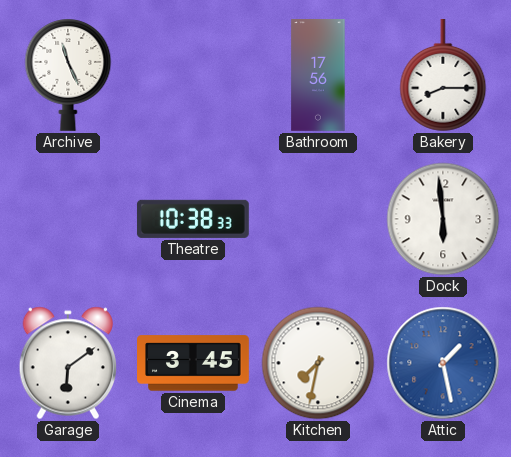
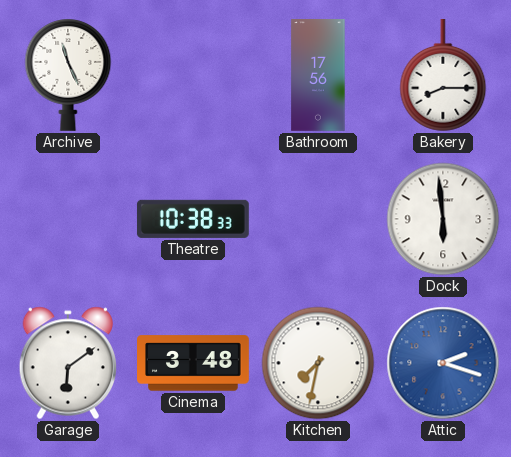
Cinema: 3:45 -> 3:48 (194, 363)
Attic: 1:28 -> 2:18 (443, 363)
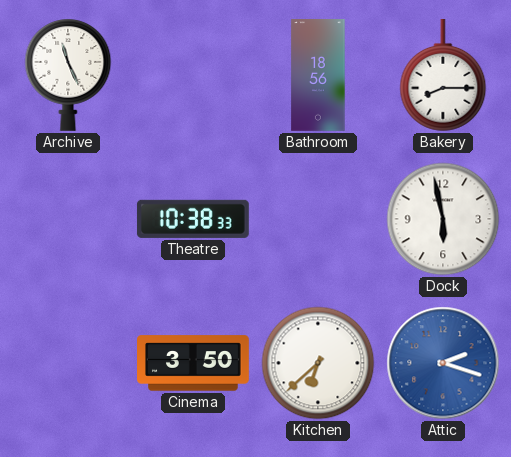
Bathroom: 17:56 -> 18:56 (318, 76)
Dock: 5:59 -> 5:58 (443, 219)
Garage: 6:09 -> none (67, 363)
Cinema: 3:48 -> 3:50 (194, 363)
Kitchen: 7:32 -> 6:38 (318, 363)
